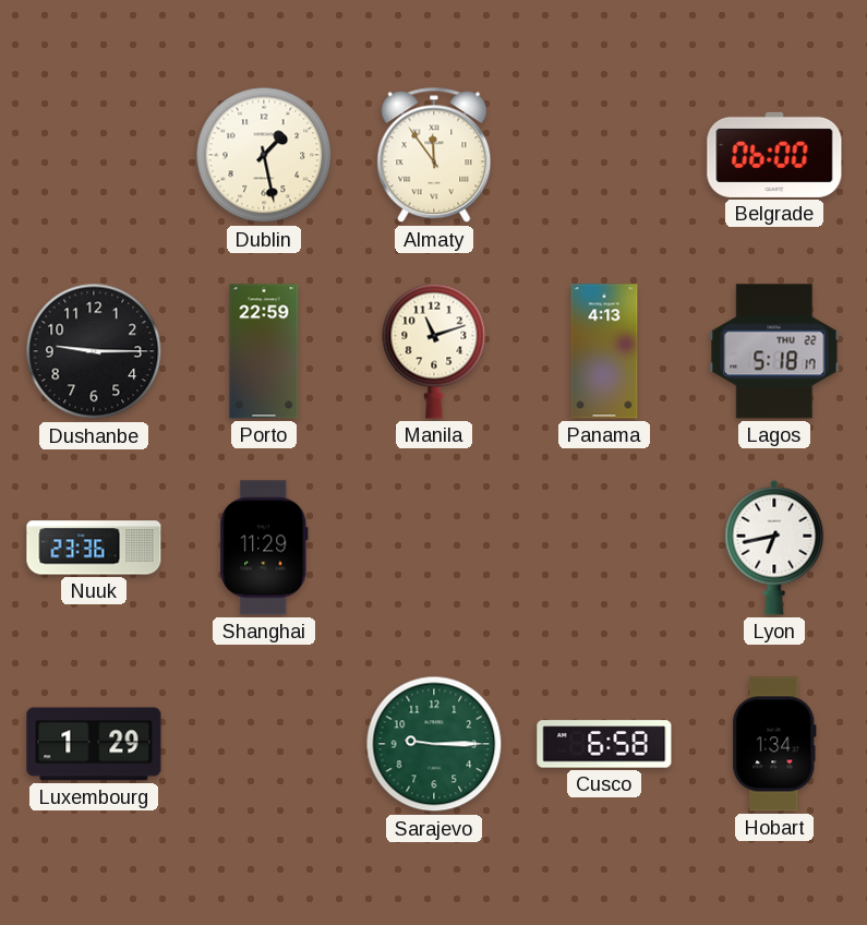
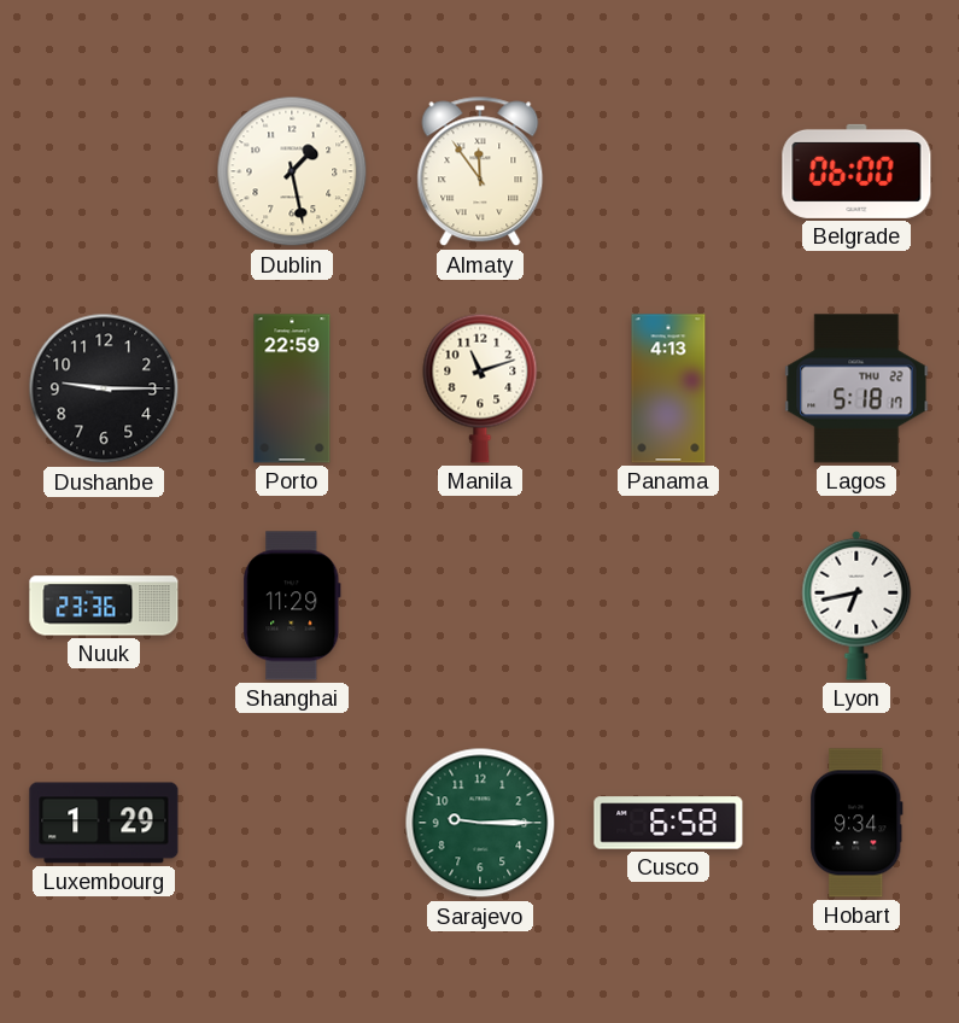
Hobart: 1:34 -> 9:34 (856, 823)
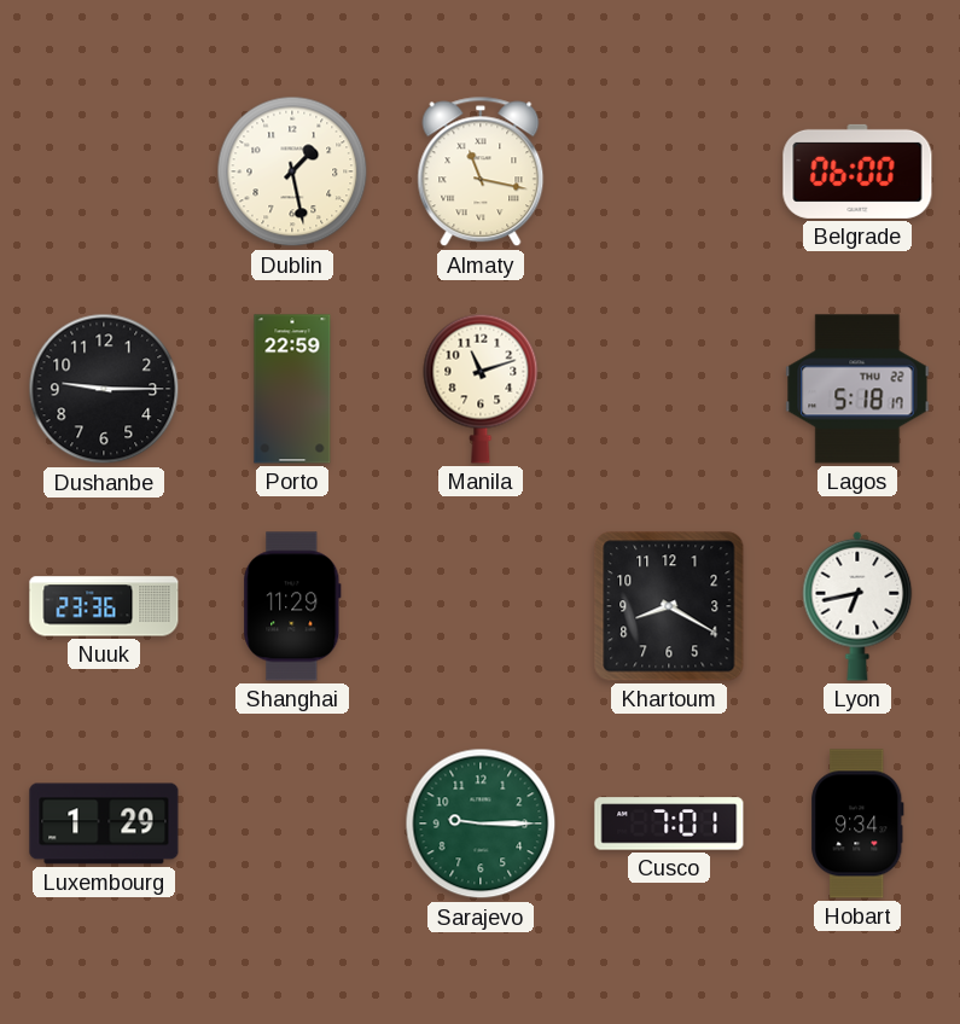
Almaty: 11:54 -> 11:17 (481, 171)
Panama: 4:13 -> none (668, 388)
Khartoum: none -> 8:20 (669, 606)
Cusco: 6:58 -> 7:01 (669, 824)
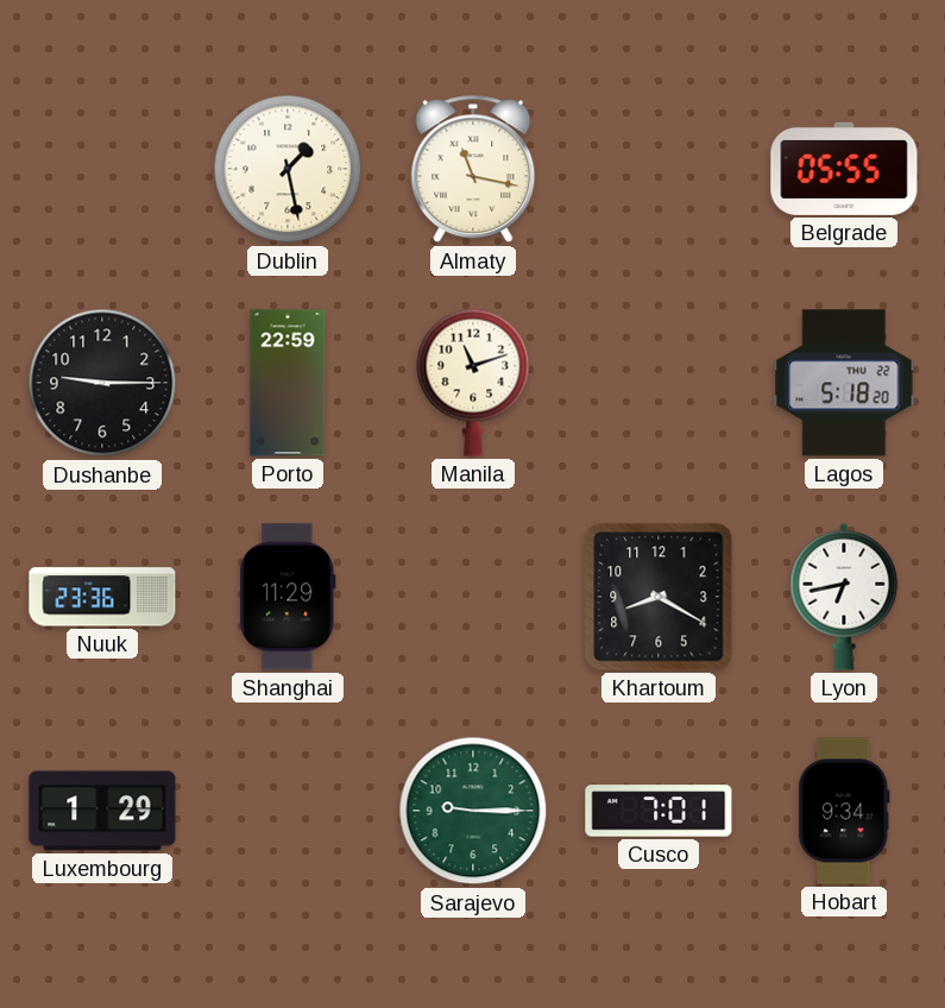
Belgrade: 06:00 -> 05:55 (844, 169)
Lagos: 5:18:17 -> 5:18:20 (844, 383)
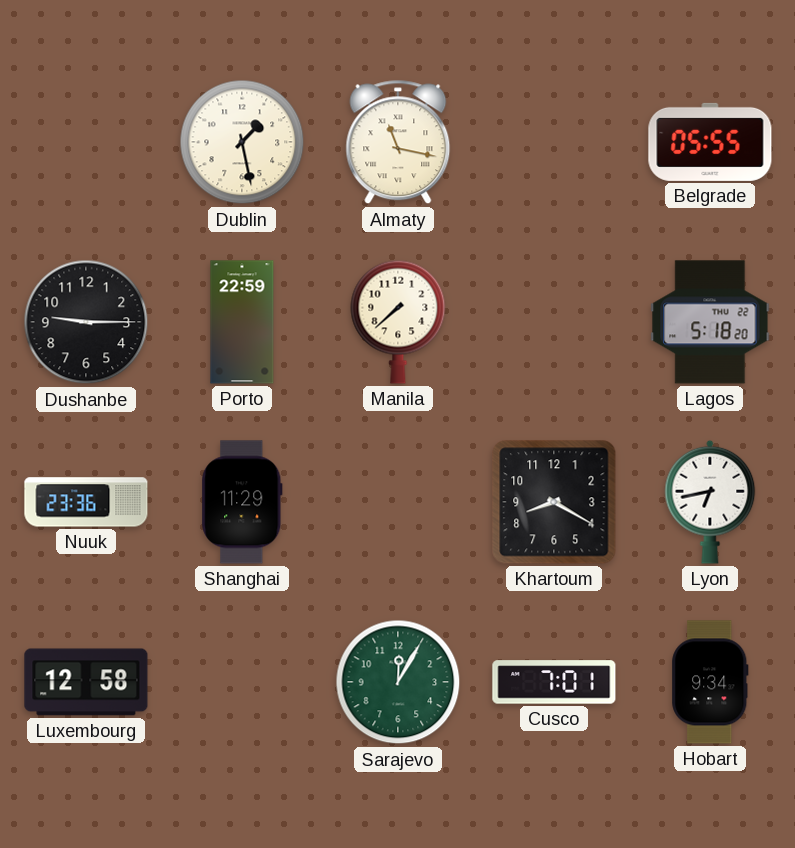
Manila: 11:12 -> 7:38 (398, 322)
Luxembourg: 1:29 -> 12:58 (86, 682)
Sarajevo: 9:15 -> 12:05 (398, 682)
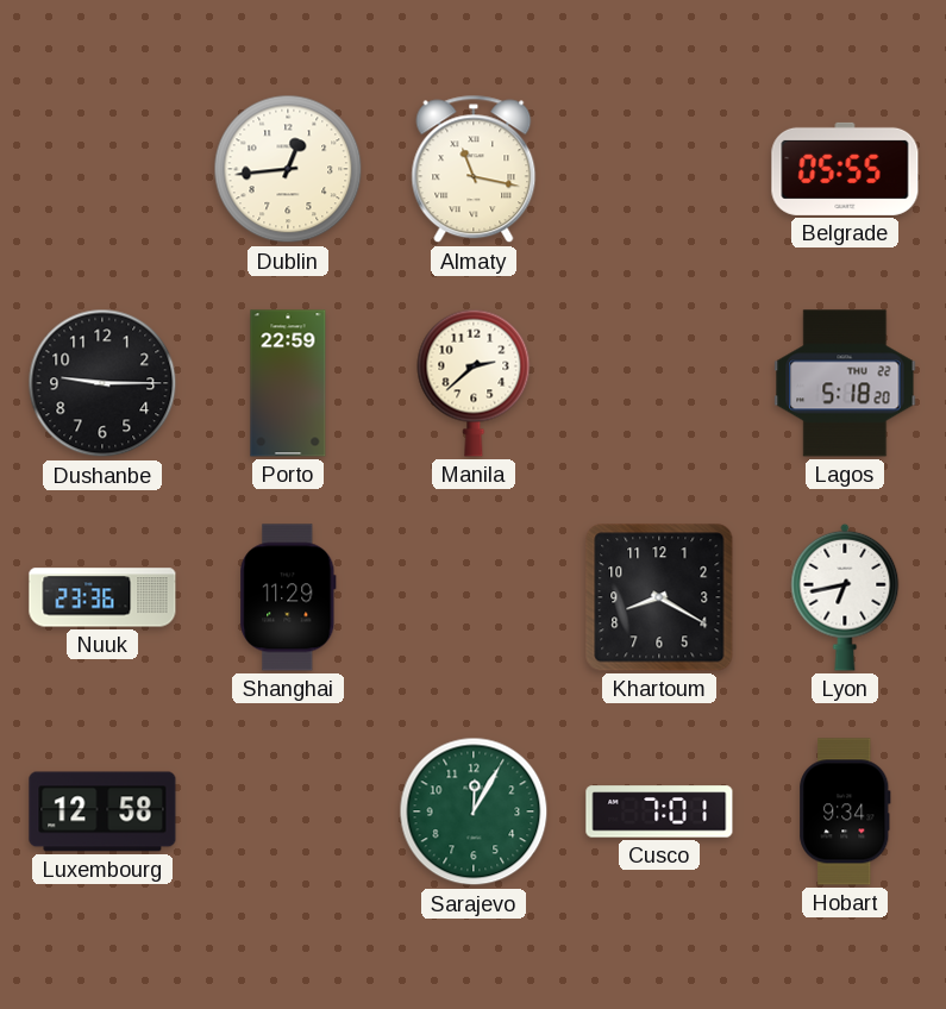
Dublin: 1:28 -> 12:44 (288, 169)
Manila: 7:38 -> 2:38 (474, 383)
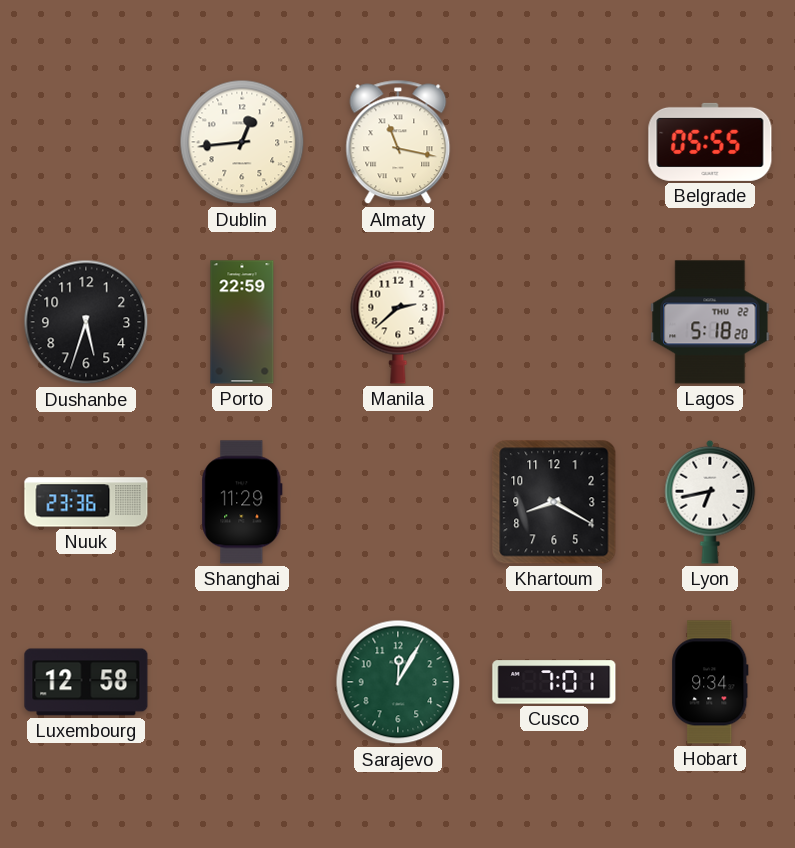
Dushanbe: 9:15 -> 5:33 (86, 322)
